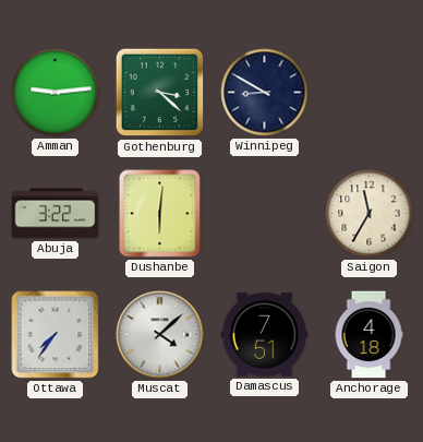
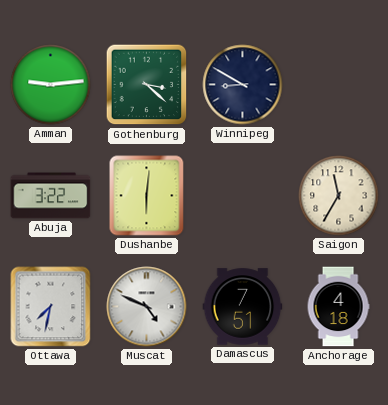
Ottawa: 7:36 -> 7:32 (51, 307)
Muscat: 4:08 -> 4:49 (147, 307)
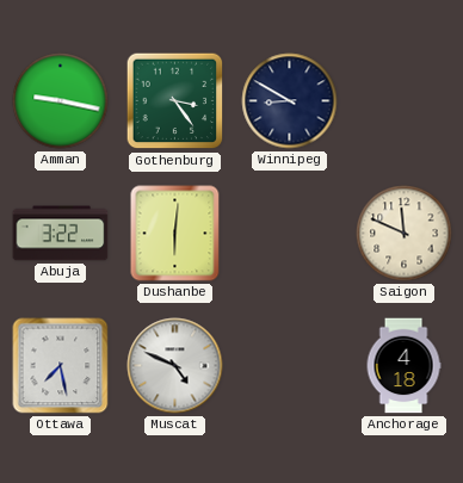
Amman: 9:14 -> 9:17 (61, 101)
Gothenburg: 3:22 -> 3:24 (175, 101)
Saigon: 11:35 -> 11:49 (405, 234)
Ottawa: 7:32 -> 7:28 (61, 366)
Damascus: 7:51 -> none (243, 307)
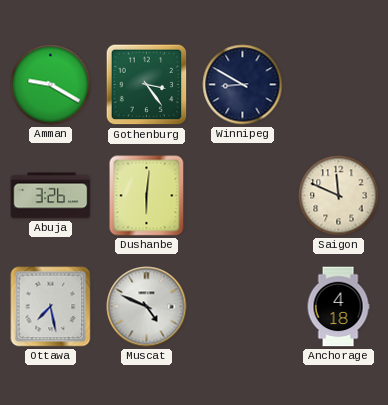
Amman: 9:17 -> 9:20 (51, 85)
Abuja: 3:22 -> 3:26 (51, 196)
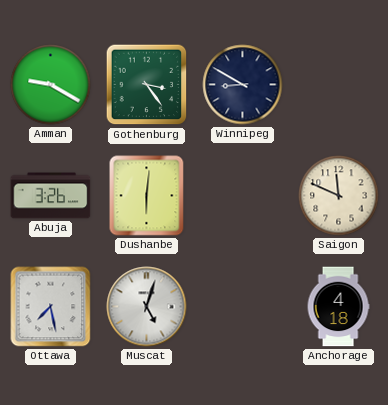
Muscat: 4:49 -> 5:03 (147, 307)
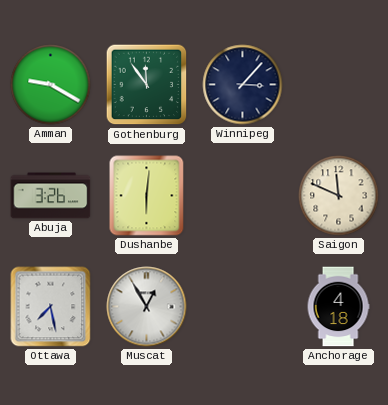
Gothenburg: 3:24 -> 11:54 (147, 85)
Winnipeg: 8:50 -> 3:07 (243, 85)
Muscat: 5:03 -> 12:55 (147, 307)
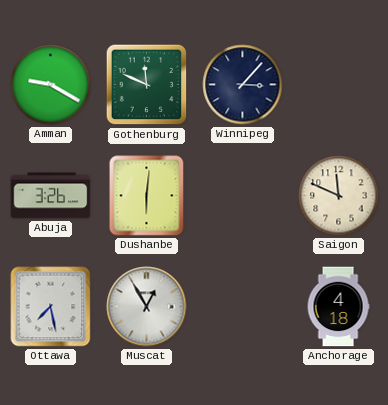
Gothenburg: 11:54 -> 11:49 (147, 85)
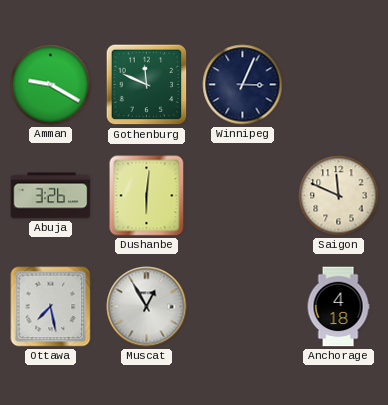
Winnipeg: 3:07 -> 3:04 (243, 85)
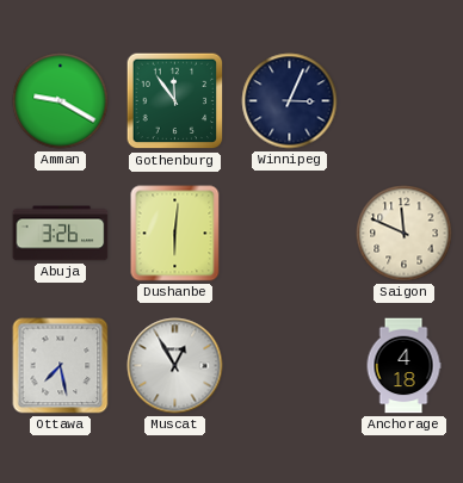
Gothenburg: 11:49 -> 11:54 (175, 101)
